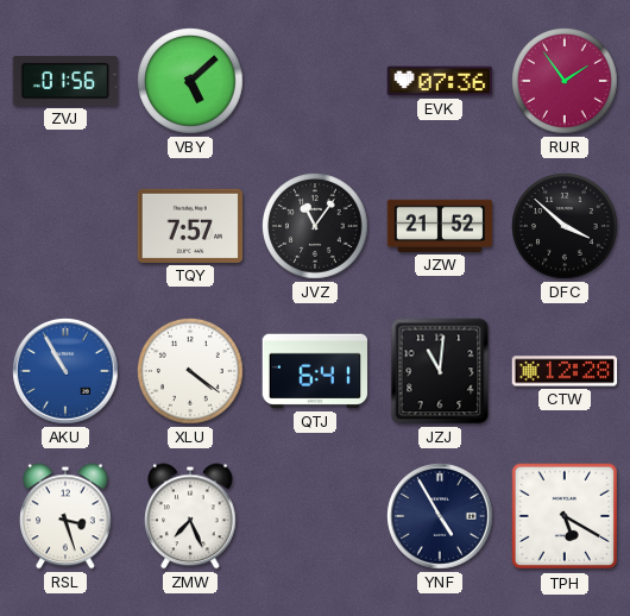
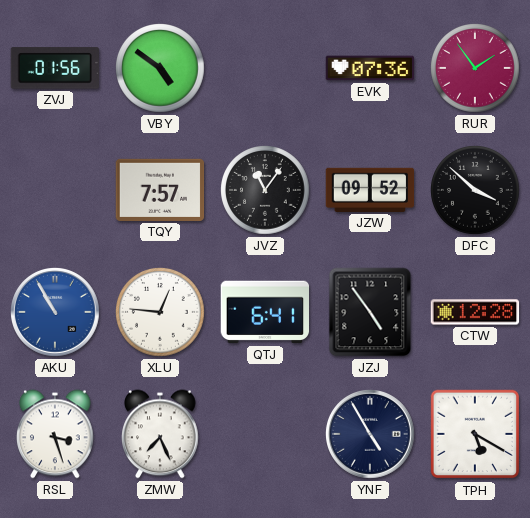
VBY: 5:08 -> 4:51 (161, 69)
JZW: 21:52 -> 09:52 (370, 190)
XLU: 4:21 -> 12:46 (161, 313)
JZJ: 11:01 -> 4:54 (370, 312)
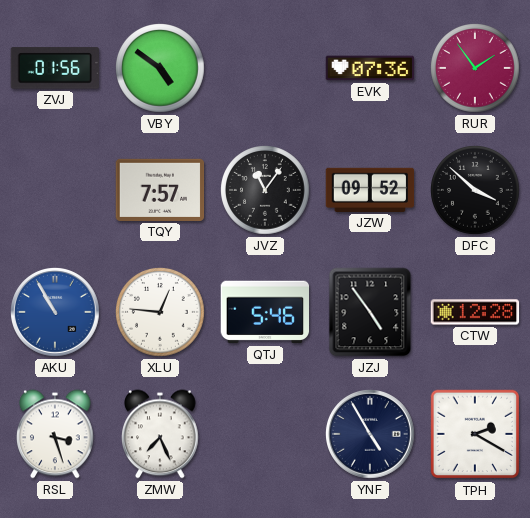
QTJ: 6:41 -> 5:46 (265, 312)
TPH: 5:20 -> 2:20 (475, 434)
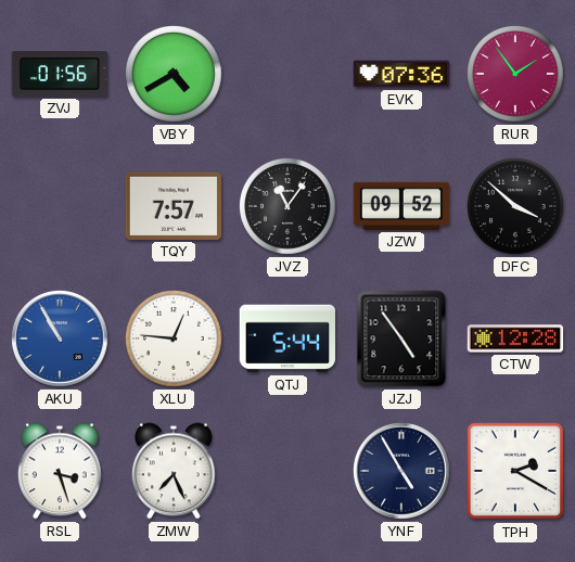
VBY: 4:51 -> 4:40 (175, 75)
QTJ: 5:46 -> 5:44 (287, 339)
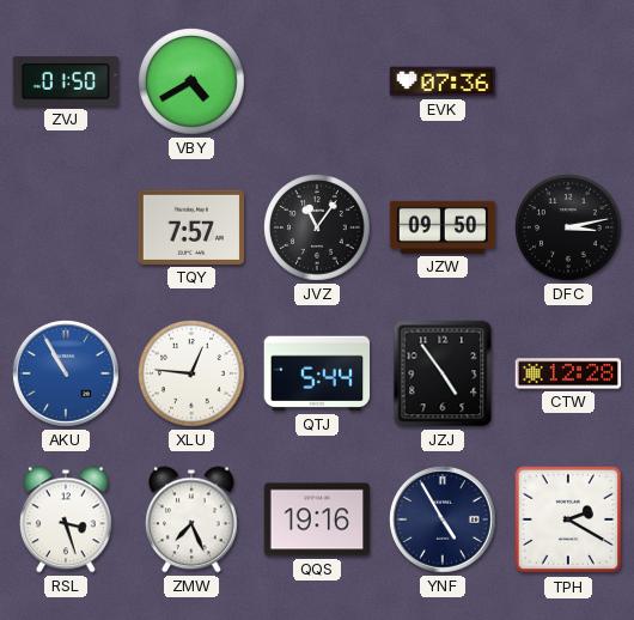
ZVJ: 01:56 -> 01:50 (66, 81)
RUR: 1:54 -> none (516, 75)
JZW: 09:52 -> 09:50 (443, 227)
DFC: 3:52 -> 3:13 (569, 229)
QQS: none -> 19:16 (317, 519)
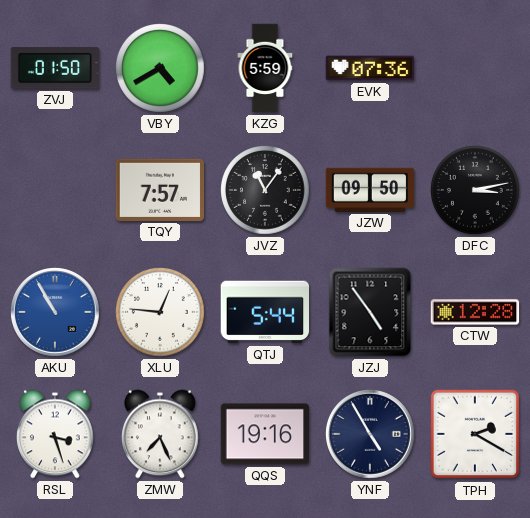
KZG: none -> 5:59 (265, 68)
